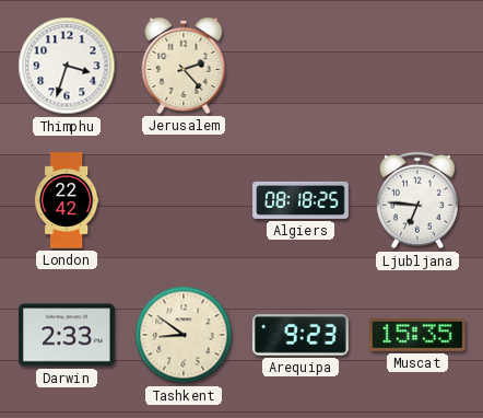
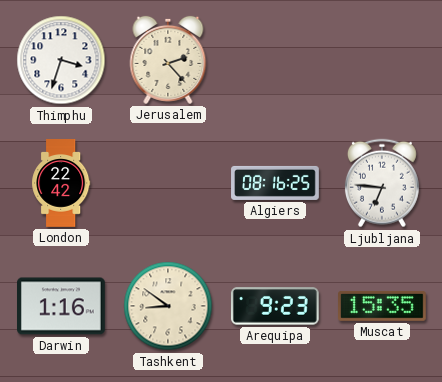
Algiers: 08:18 -> 08:16 (275, 183)
Darwin: 2:33 -> 1:16 (62, 306)
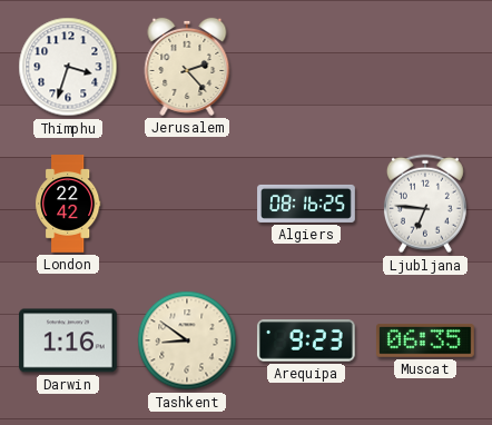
Muscat: 15:35 -> 06:35 (426, 340)
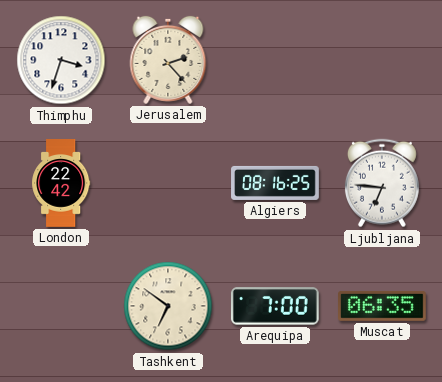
Darwin: 1:16 -> none (69, 340)
Tashkent: 8:51 -> 6:51 (168, 306)
Arequipa: 9:23 -> 7:00 (275, 306)
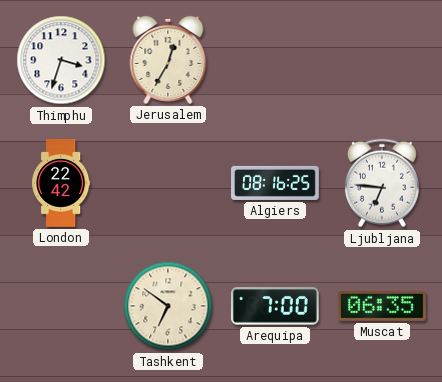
Jerusalem: 2:23 -> 12:35 (168, 60)
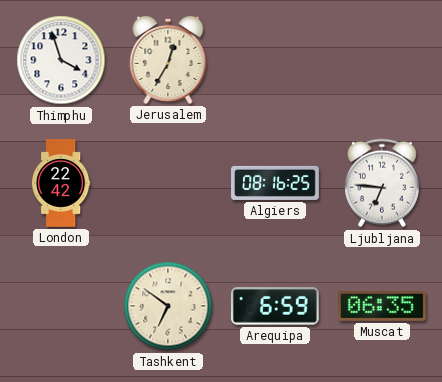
Thimphu: 3:33 -> 3:57 (61, 60)
Arequipa: 7:00 -> 6:59 (275, 306)
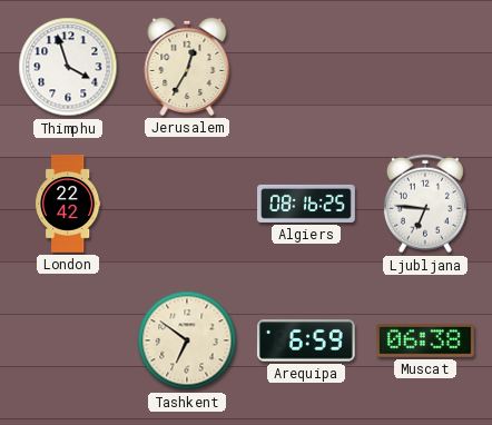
Muscat: 06:35 -> 06:38 (426, 340)
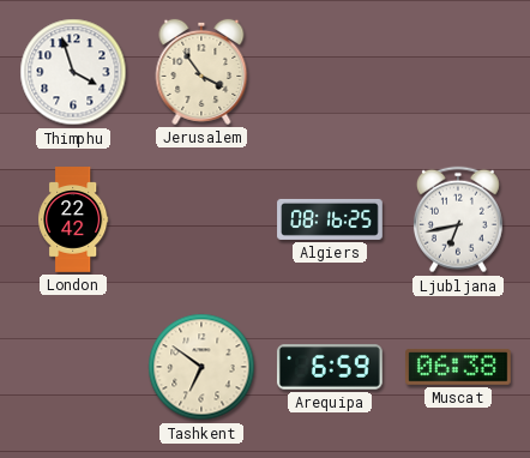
Jerusalem: 12:35 -> 3:54 (201, 72)
Ljubljana: 6:46 -> 6:43 (458, 219)
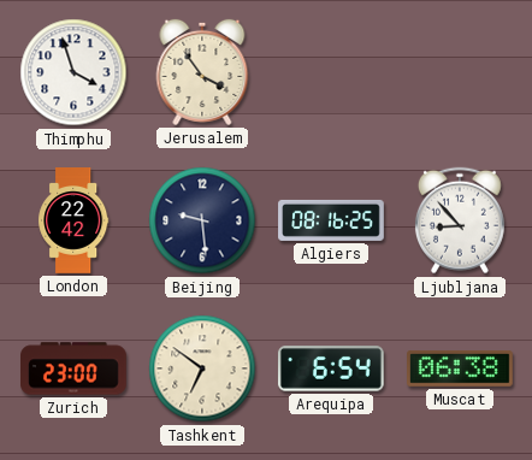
Beijing: none -> 9:29 (202, 220)
Ljubljana: 6:43 -> 8:53 (460, 220)
Zurich: none -> 23:00 (75, 368)
Arequipa: 6:59 -> 6:54 (331, 368)
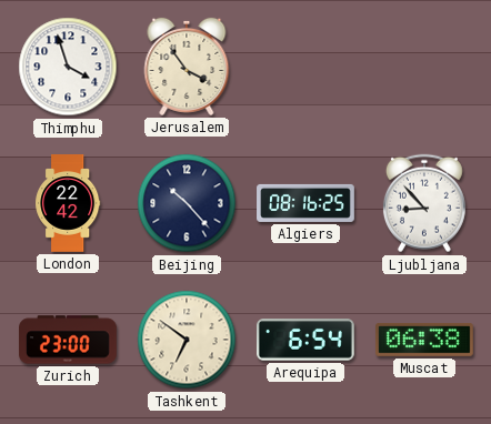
Beijing: 9:29 -> 10:23 (187, 203)
